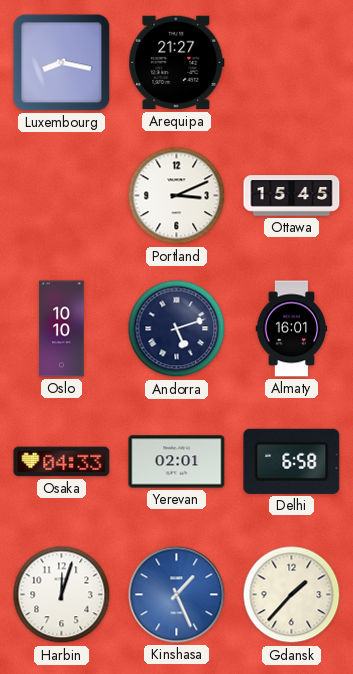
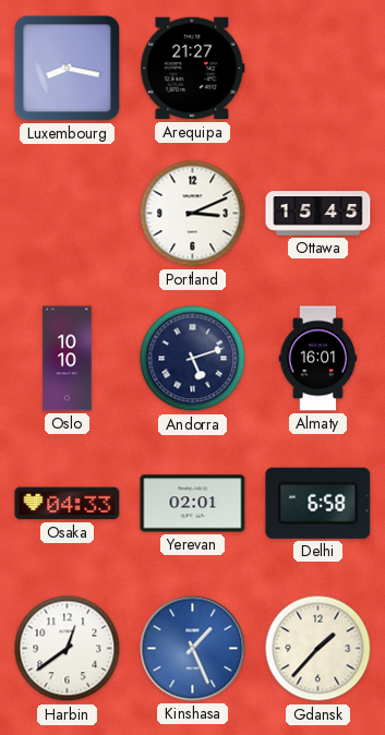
Harbin: 12:03 -> 12:39 (68, 649)
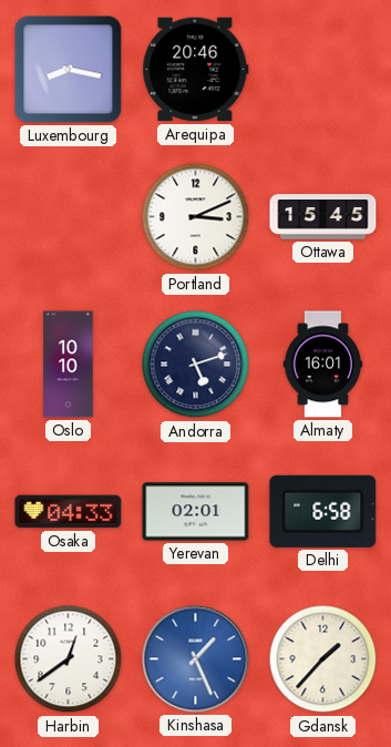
Arequipa: 21:27 -> 20:46 (196, 70)
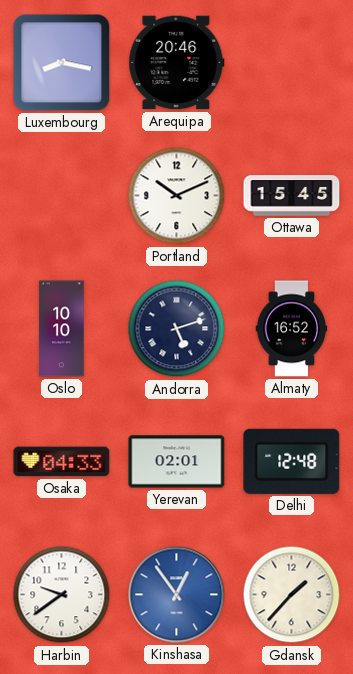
Portland: 3:11 -> 10:11 (177, 196)
Almaty: 16:01 -> 16:52 (292, 329)
Delhi: 6:58 -> 12:48 (292, 461)
Harbin: 12:39 -> 9:39 (62, 595)
Kinshasa: 1:26 -> 12:54 (177, 595)
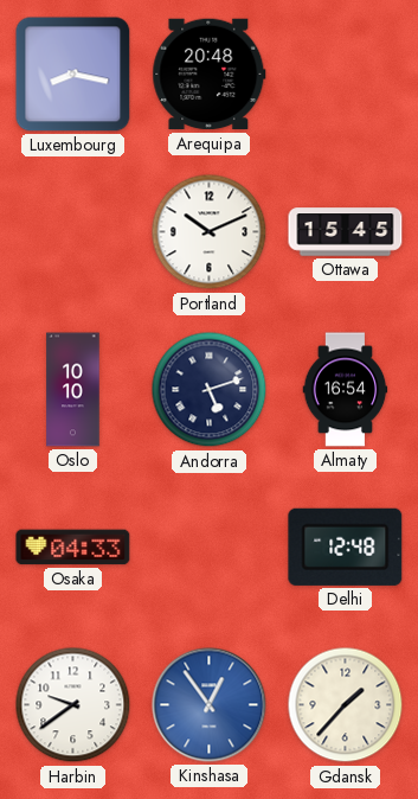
Arequipa: 20:46 -> 20:48 (210, 75)
Almaty: 16:52 -> 16:54 (346, 390)
Yerevan: 02:01 -> none (177, 462)
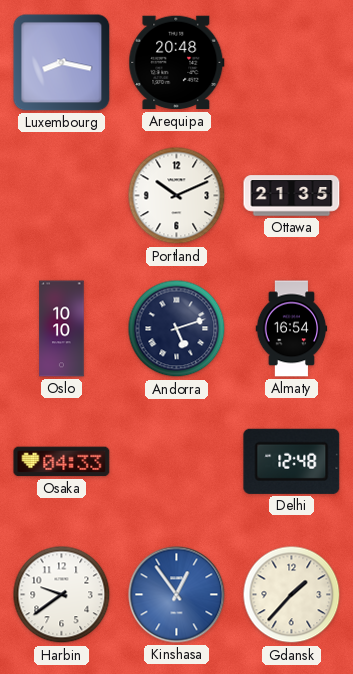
Ottawa: 15:45 -> 21:35 (292, 196)
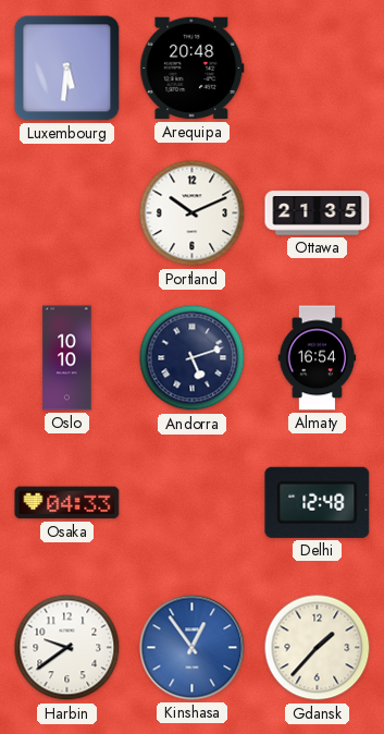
Luxembourg: 8:17 -> 5:31 (67, 69)
